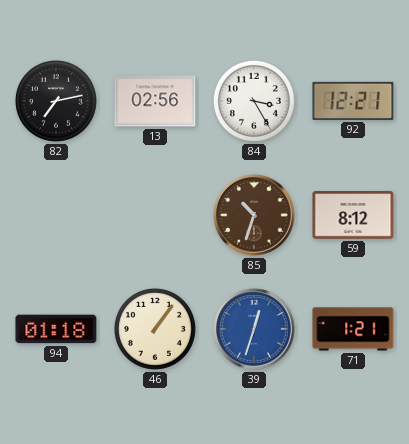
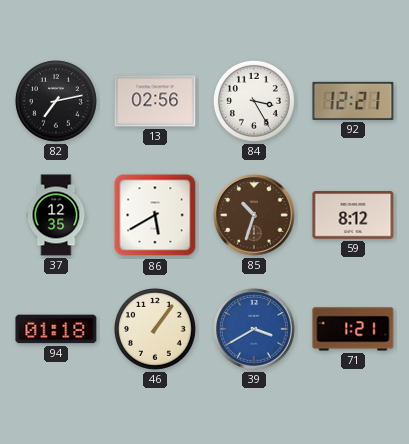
37: none -> 12:35 (56, 215)
86: none -> 5:40 (155, 215)
39: 12:33 -> 3:40 (254, 329)
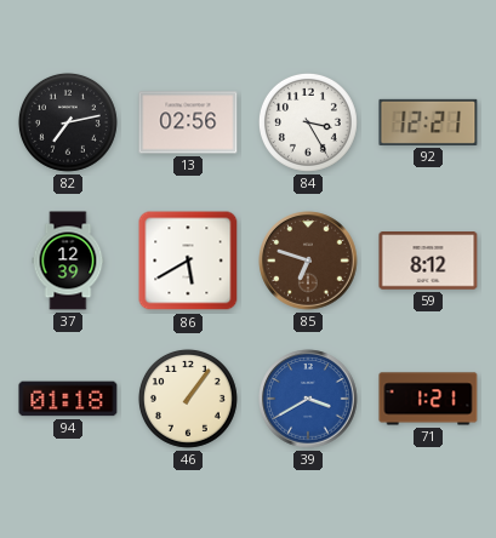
37: 12:35 -> 12:39 (68, 261)
85: 10:33 -> 6:48 (308, 261)
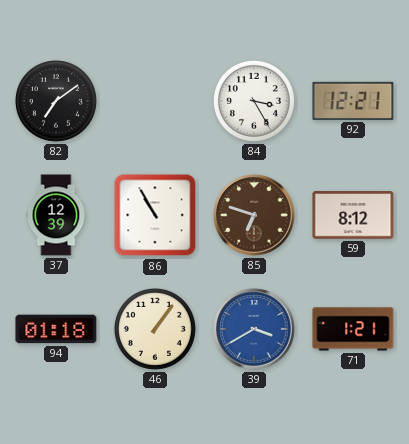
82: 7:13 -> 7:09 (56, 101)
13: 02:56 -> none (188, 122)
86: 5:40 -> 10:55 (155, 215)
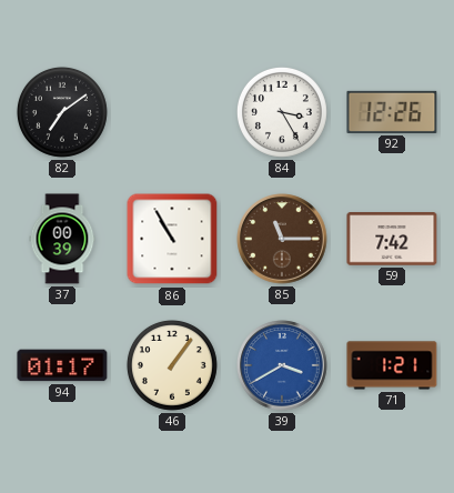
92: 12:21 -> 12:26 (392, 112)
37: 12:39 -> 00:39 (62, 239)
85: 6:48 -> 11:15 (282, 239)
59: 8:12 -> 7:42 (392, 239)
94: 01:18 -> 01:17 (62, 365)
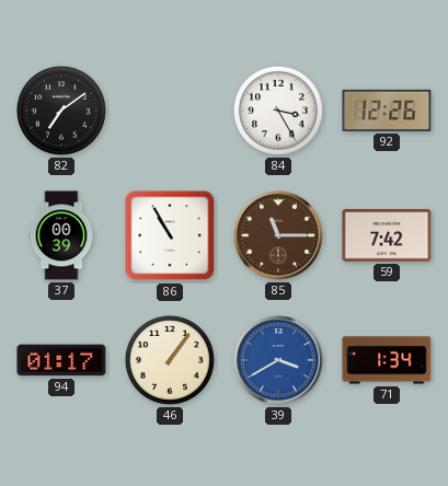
71: 1:21 -> 1:34 (387, 360)
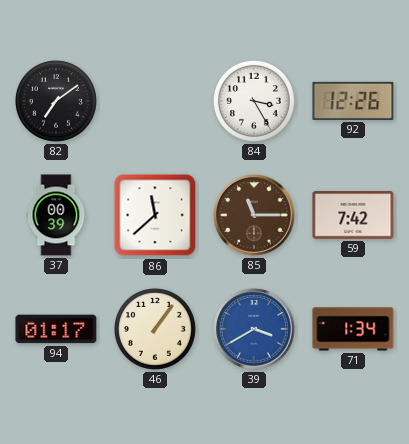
86: 10:55 -> 11:38 (155, 215)
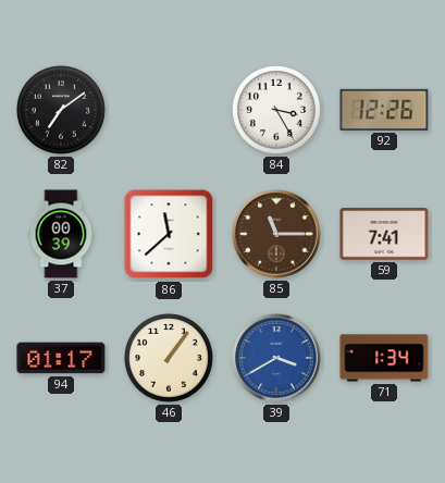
59: 7:42 -> 7:41 (384, 234)
